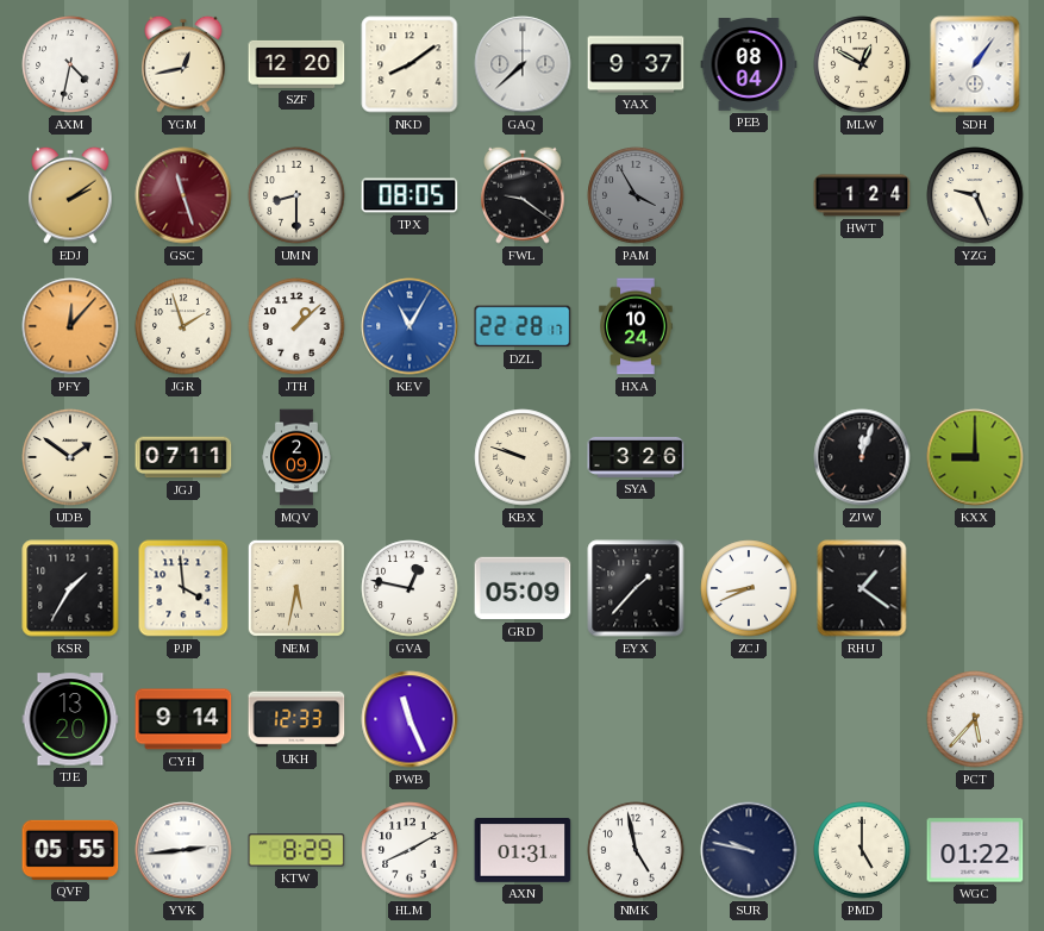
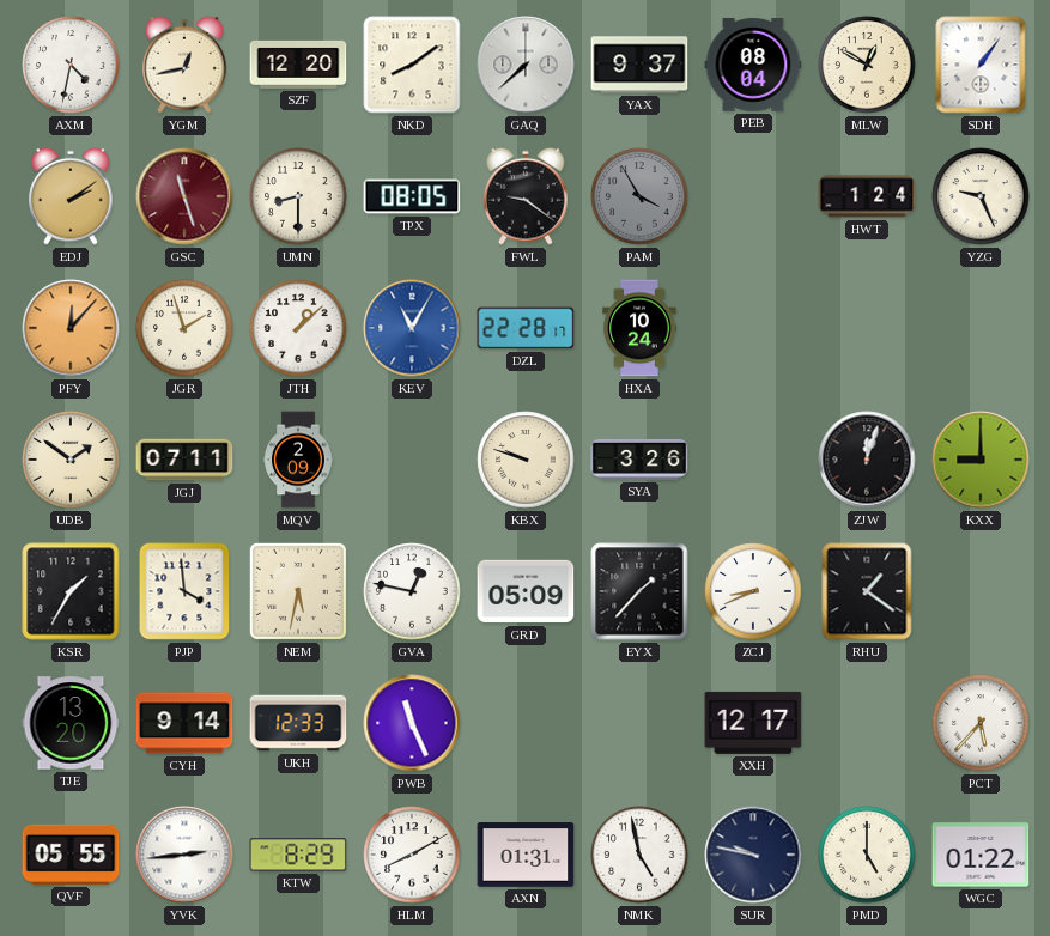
XXH: none -> 12:17 (753, 723)
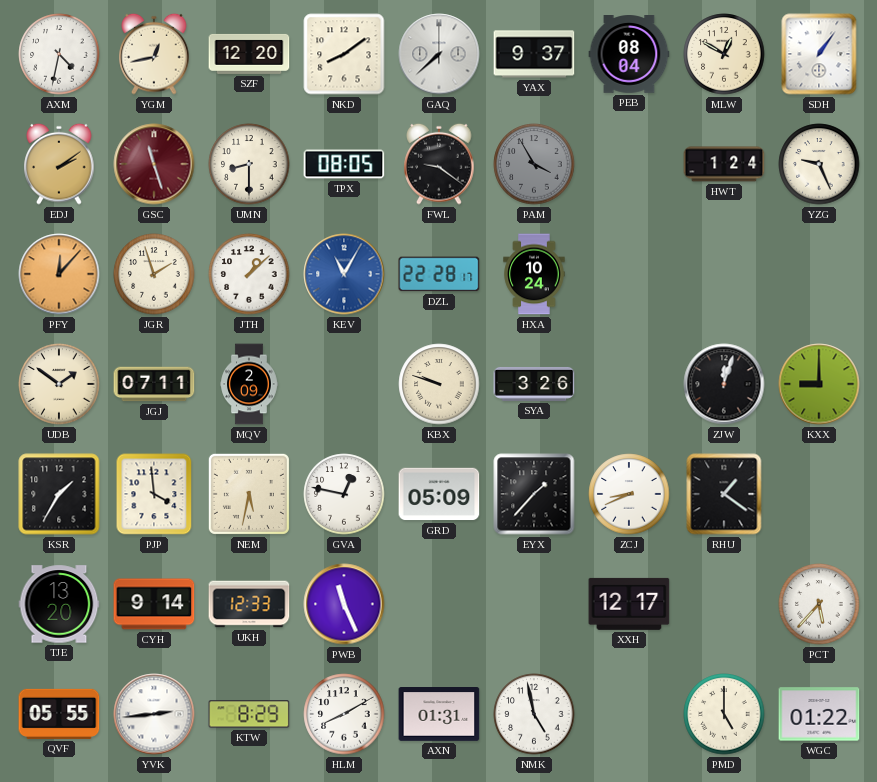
SUR: 9:47 -> none (753, 855)
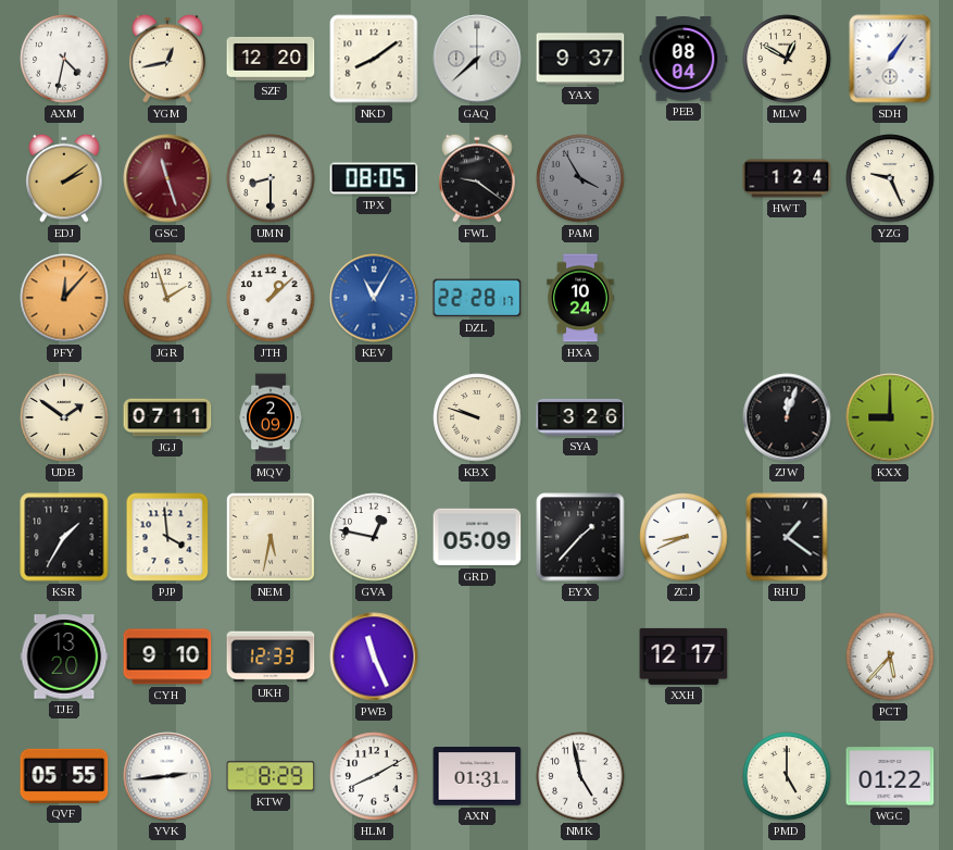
CYH: 9:14 -> 9:10 (167, 657)
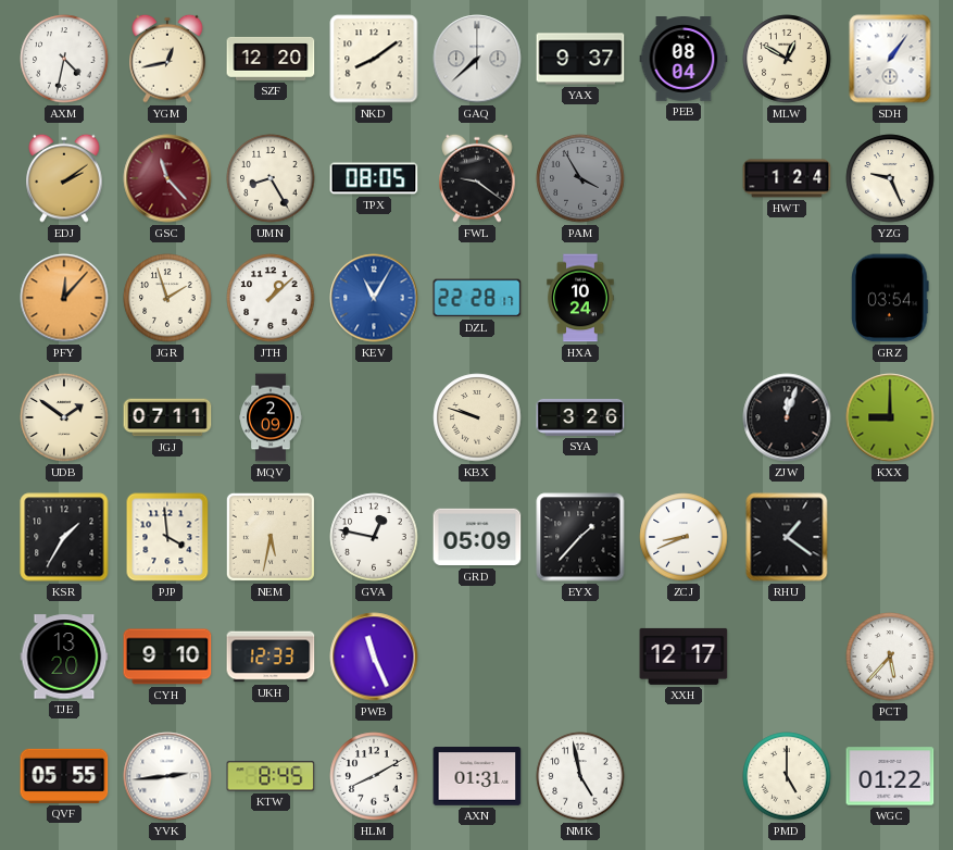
GSC: 11:27 -> 11:23 (167, 178)
UMN: 8:30 -> 8:25 (271, 178)
GRZ: none -> 03:54 (890, 298)
KTW: 8:29 -> 8:45 (271, 776)
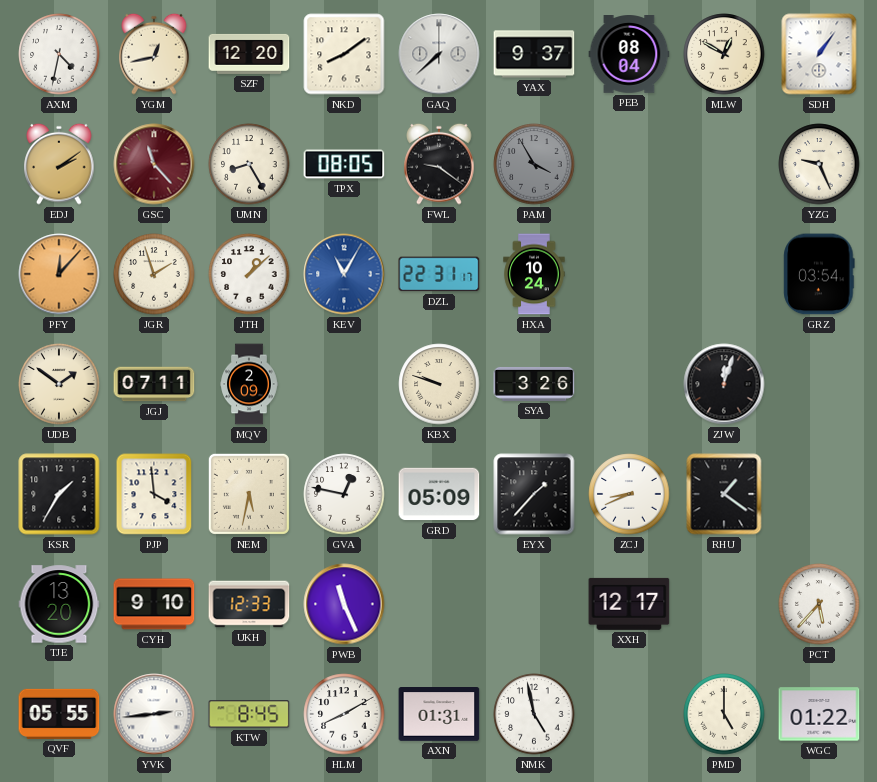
HWT: 1:24 -> none (787, 178)
DZL: 22:28 -> 22:31 (439, 274)
KXX: 9:00 -> none (890, 417)
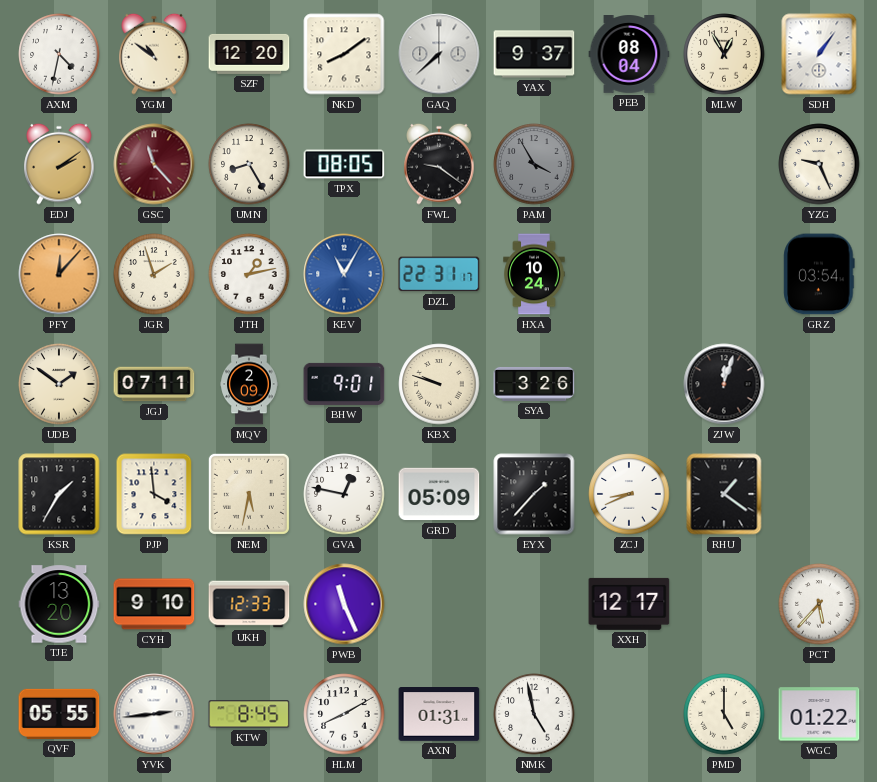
YGM: 12:43 -> 10:51 (154, 54)
MLW: 12:50 -> 12:55 (724, 54)
JTH: 1:08 -> 1:13 (249, 274)
BHW: none -> 9:01 (344, 384)
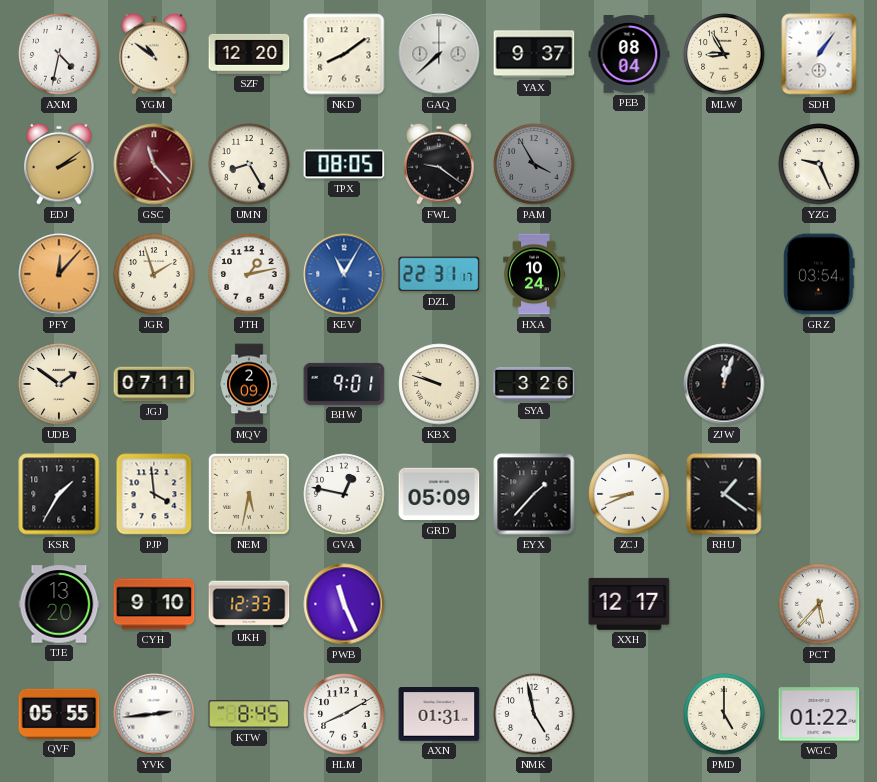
MLW: 12:55 -> 8:55 (724, 54)
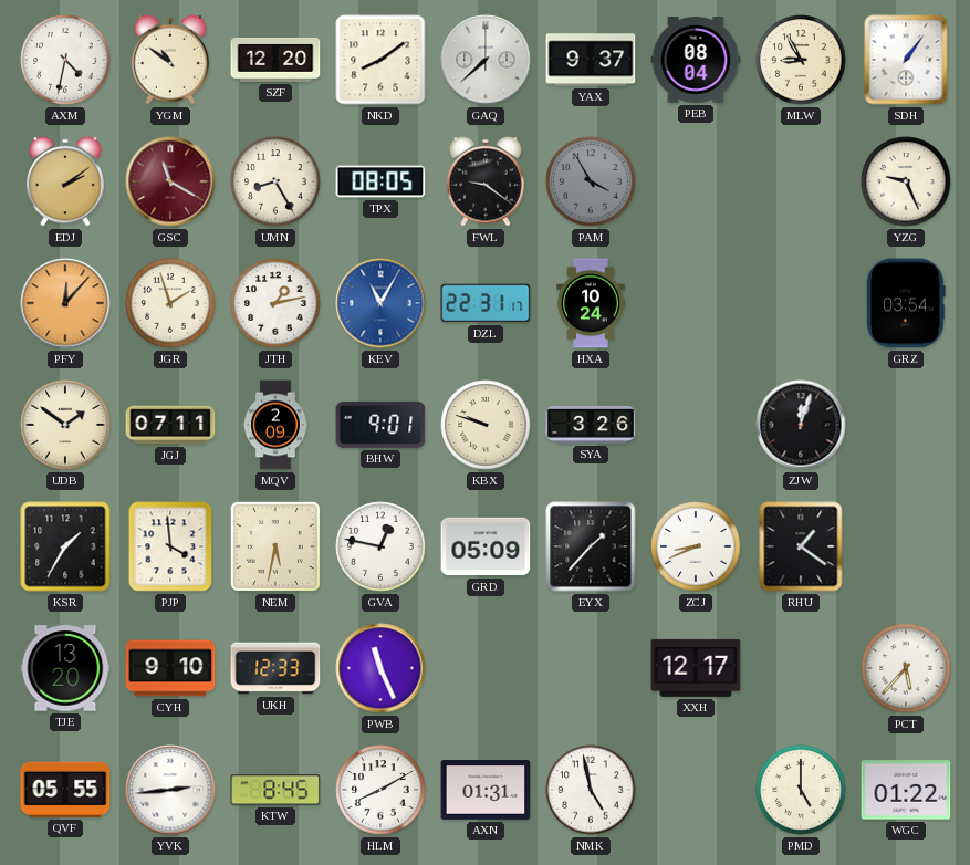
GSC: 11:23 -> 11:20 (170, 181)
